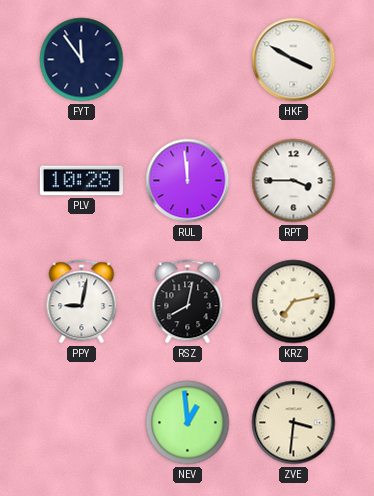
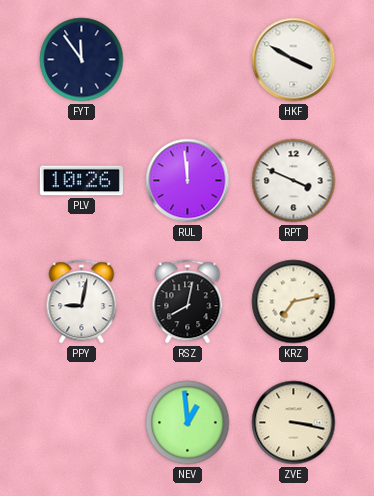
PLV: 10:28 -> 10:26 (81, 181)
RPT: 3:45 -> 3:49 (294, 181)
ZVE: 3:31 -> 3:17 (294, 423)
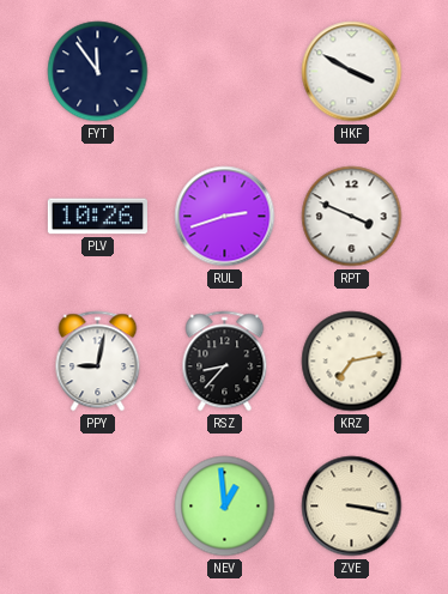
RUL: 11:59 -> 2:42 (225, 217)
RSZ: 8:02 -> 8:37 (225, 362)
